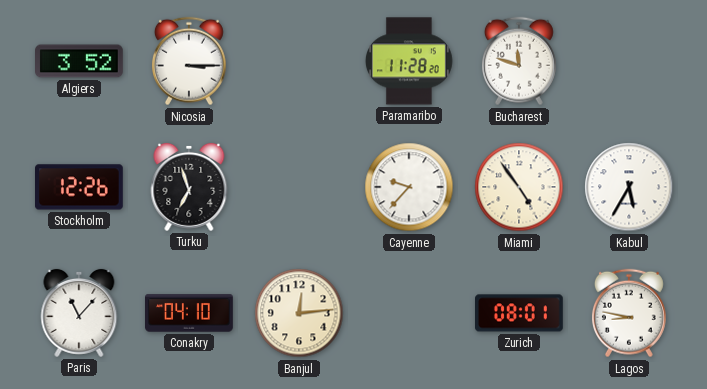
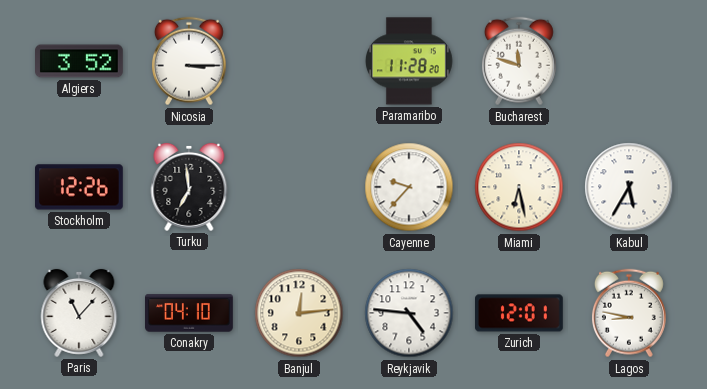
Turku: 6:57 -> 6:59 (189, 187)
Miami: 4:54 -> 6:28 (519, 187)
Reykjavik: none -> 4:46 (409, 313)
Zurich: 08:01 -> 12:01 (520, 313)
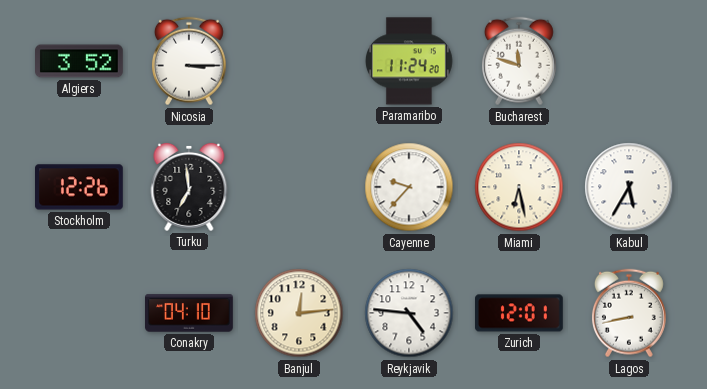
Paramaribo: 11:28 -> 11:24 (409, 61)
Paris: 11:07 -> none (79, 313)
Lagos: 8:47 -> 8:43 (629, 313)
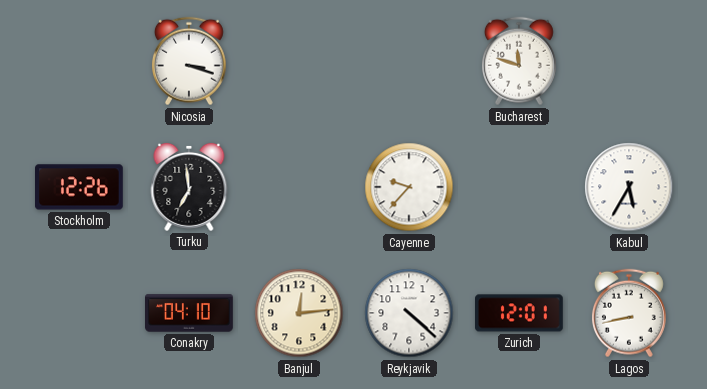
Algiers: 3:52 -> none (80, 61)
Nicosia: 3:15 -> 3:18 (189, 61)
Paramaribo: 11:24 -> none (409, 61)
Miami: 6:28 -> none (519, 187)
Reykjavik: 4:46 -> 4:22 (409, 313)
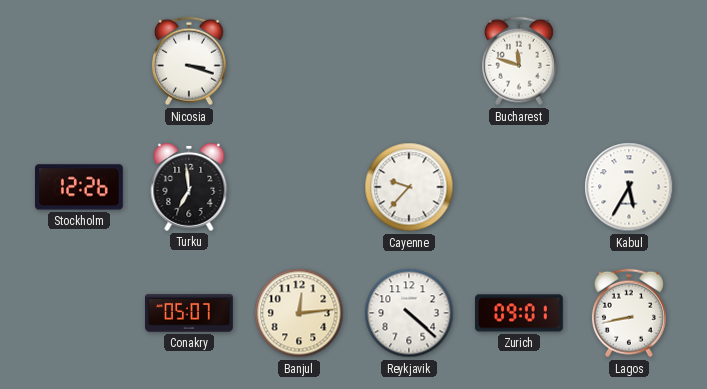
Conakry: 04:10 -> 05:07 (190, 313)
Zurich: 12:01 -> 09:01 (520, 313)
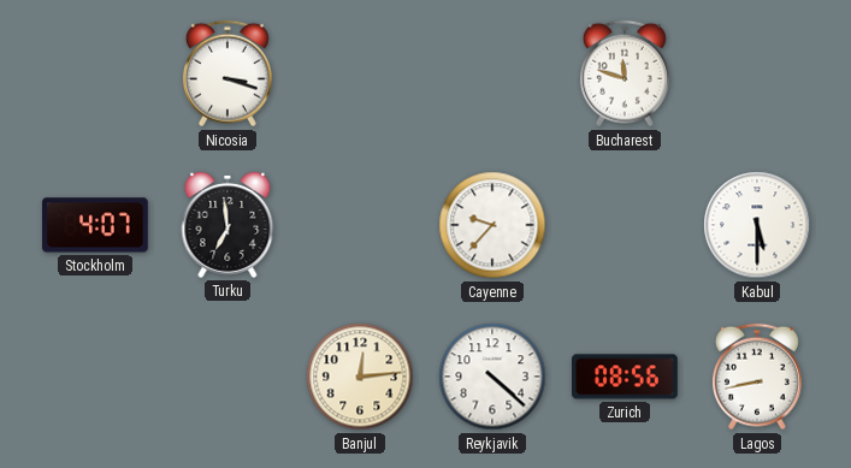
Stockholm: 12:26 -> 4:07 (96, 225)
Kabul: 5:35 -> 5:30 (757, 225)
Conakry: 05:07 -> none (190, 313)
Zurich: 09:01 -> 08:56 (626, 377)
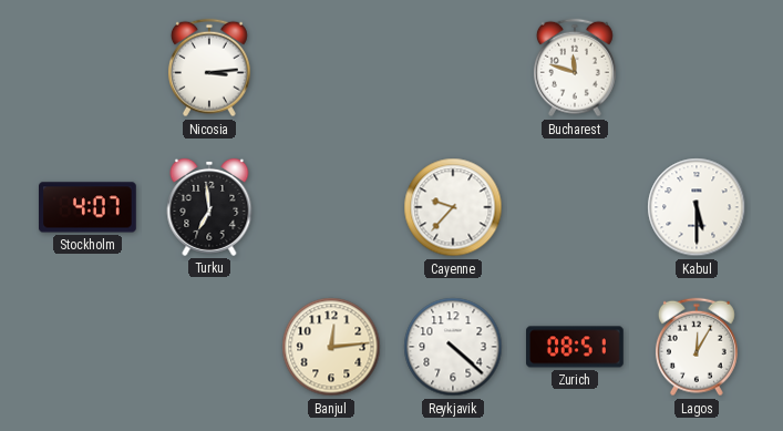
Nicosia: 3:18 -> 3:14 (209, 68)
Zurich: 08:56 -> 08:51 (576, 347)
Lagos: 8:43 -> 12:05 (697, 347)
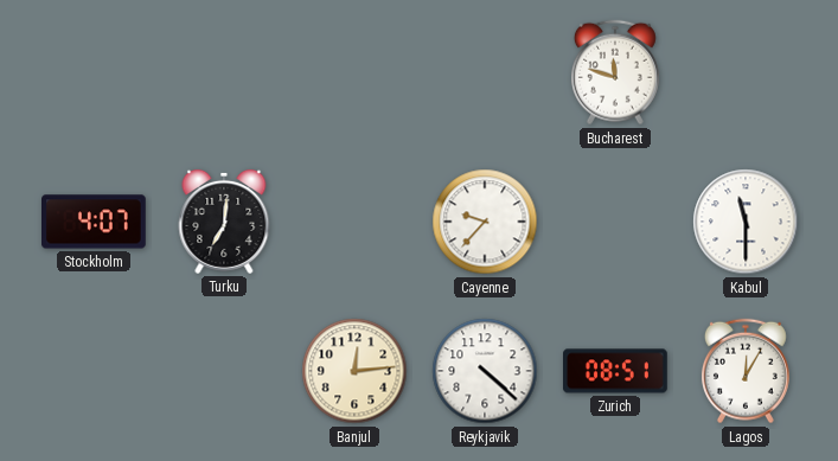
Nicosia: 3:14 -> none (209, 68)
Turku: 6:59 -> 7:01 (224, 222)
Kabul: 5:30 -> 11:30 (746, 222)
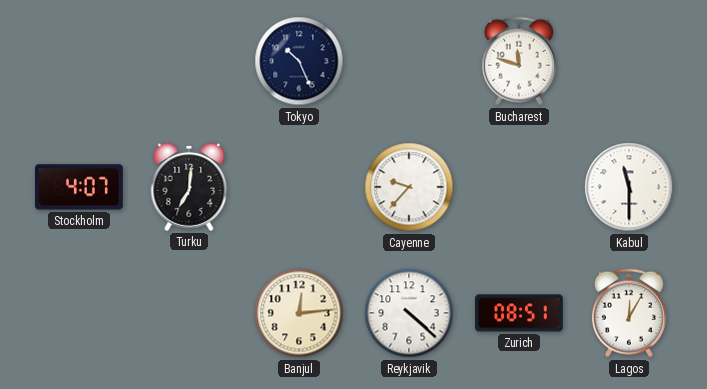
Tokyo: none -> 10:26 (299, 61)
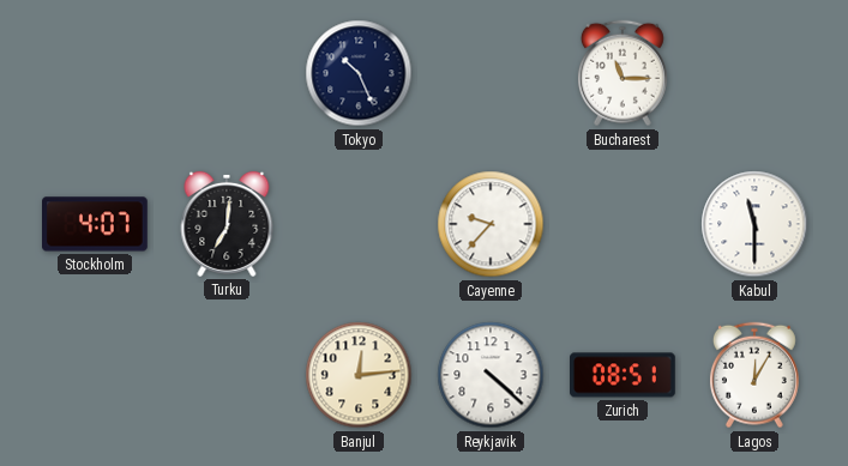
Bucharest: 11:48 -> 11:15 (623, 73)
